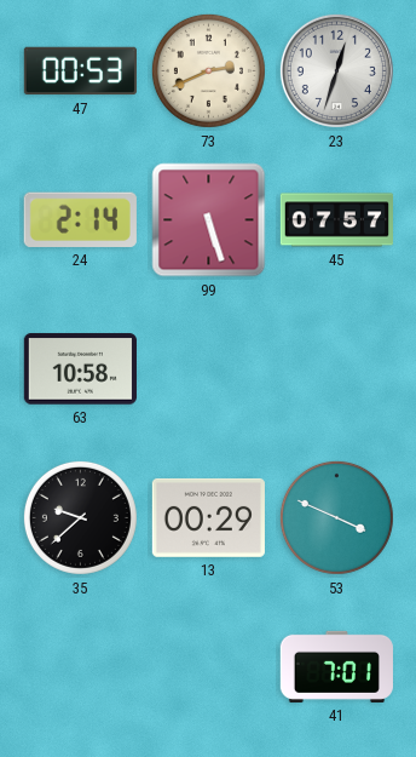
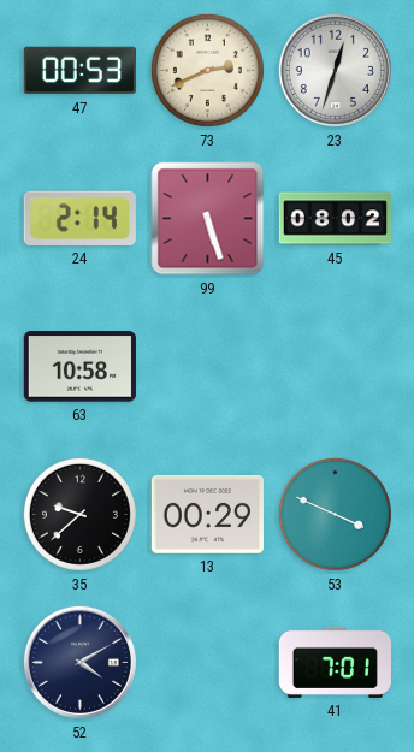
45: 07:57 -> 08:02 (335, 219)
52: none -> 4:10 (79, 662)
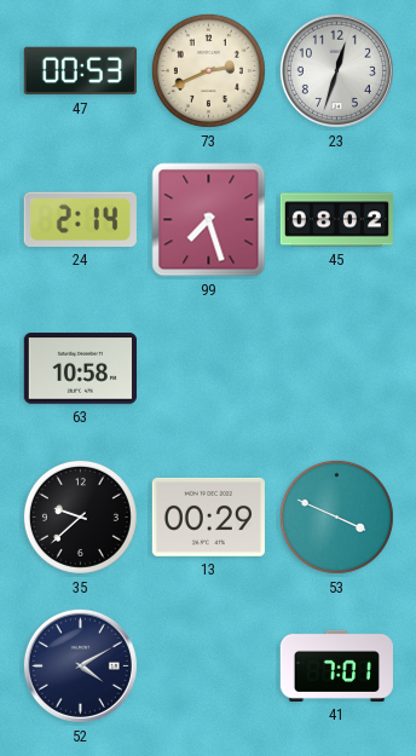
99: 5:27 -> 7:27 (209, 220)
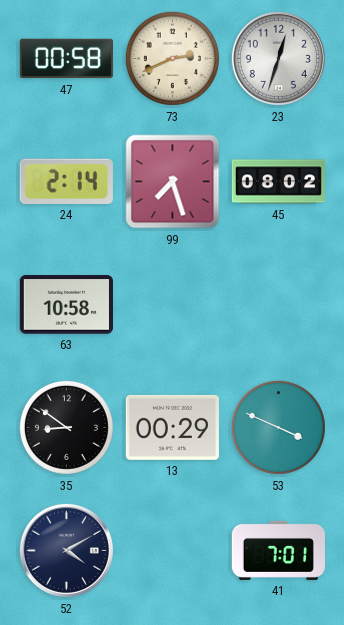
47: 00:53 -> 00:58 (66, 59)
35: 9:38 -> 8:51 (66, 427)
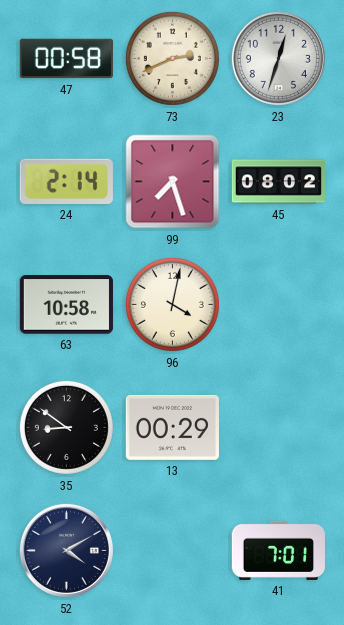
96: none -> 4:02 (172, 304)
53: 3:49 -> none (278, 427)
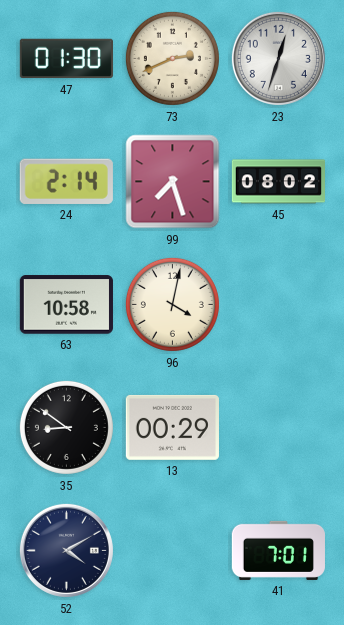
47: 00:58 -> 01:30 (66, 59)
